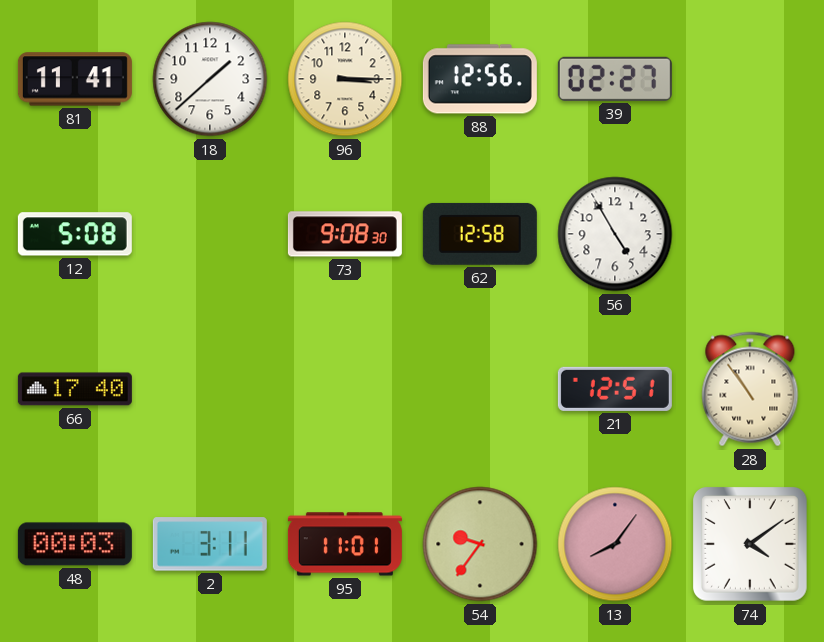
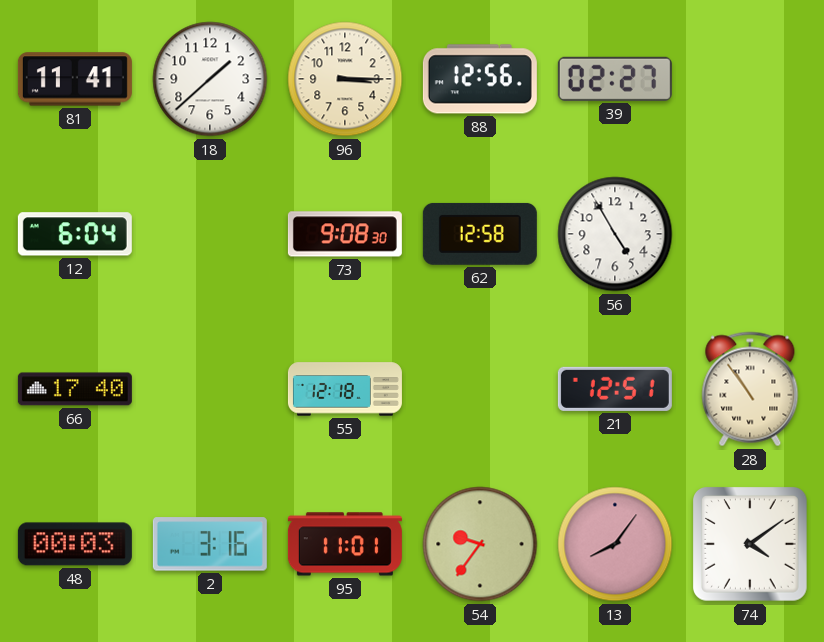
12: 5:08 -> 6:04 (75, 234)
55: none -> 12:18 (345, 389)
2: 3:11 -> 3:16 (210, 544)
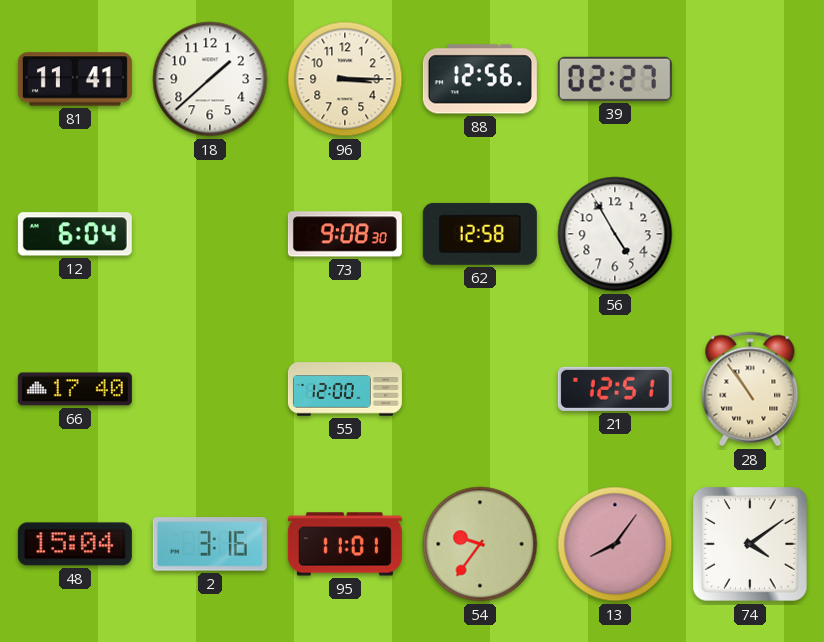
55: 12:18 -> 12:00 (345, 389)
48: 00:03 -> 15:04 (75, 544)
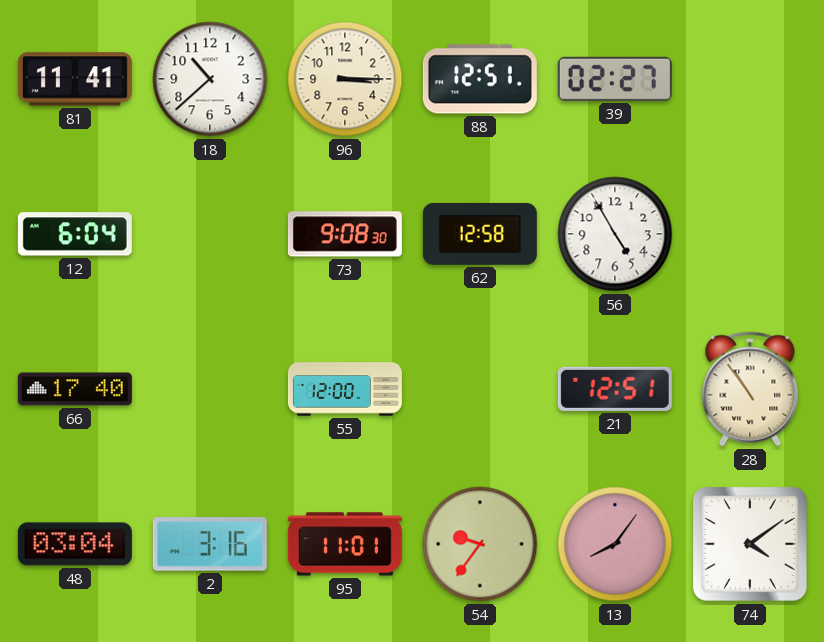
18: 1:38 -> 10:38 (210, 79)
88: 12:56 -> 12:51 (480, 79)
48: 15:04 -> 03:04 (75, 544)
